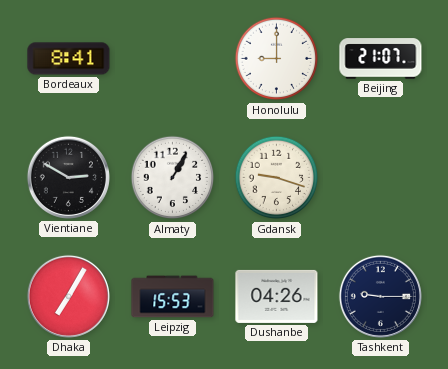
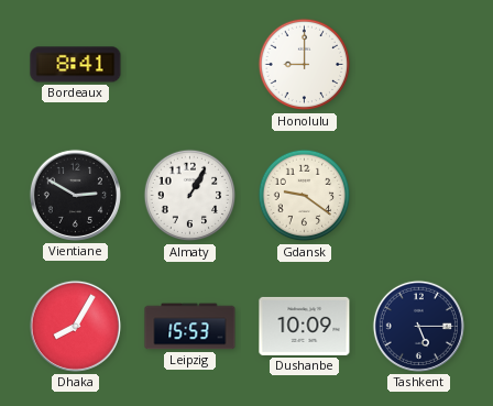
Beijing: 21:07 -> none (381, 59)
Gdansk: 9:18 -> 9:21 (305, 196)
Dhaka: 7:05 -> 8:05 (75, 326)
Dushanbe: 04:26 -> 10:09 (305, 326)
Tashkent: 9:15 -> 5:15 (418, 326)
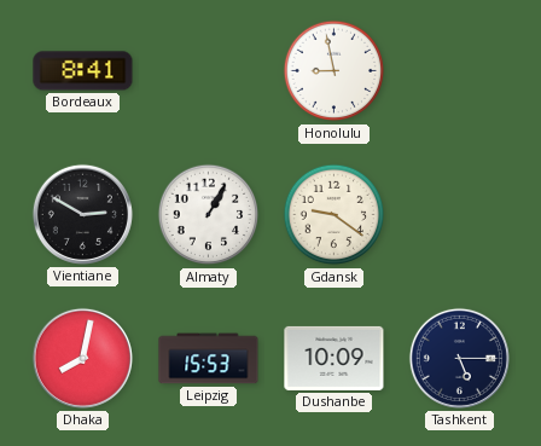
Honolulu: 9:00 -> 8:58 (335, 71)
Dhaka: 8:05 -> 8:02 (82, 358)
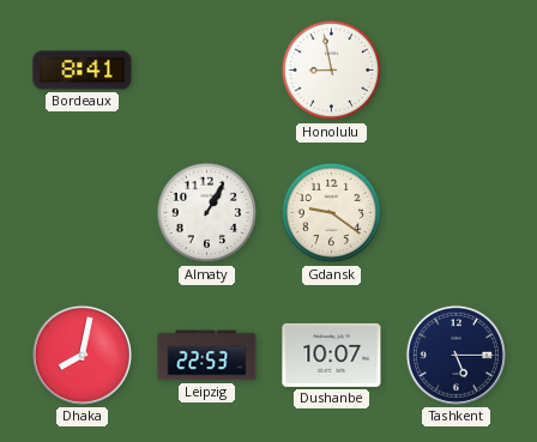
Vientiane: 2:50 -> none (82, 214)
Leipzig: 15:53 -> 22:53 (207, 356)
Dushanbe: 10:09 -> 10:07 (332, 355)
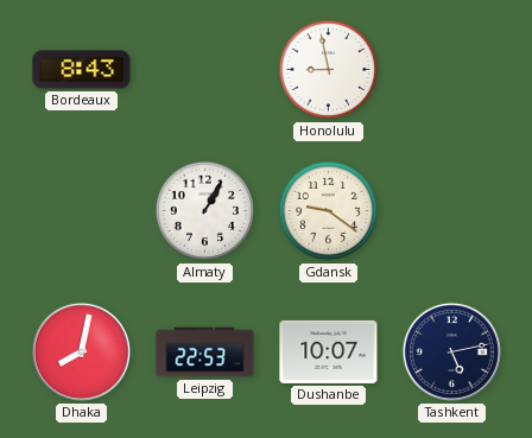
Bordeaux: 8:41 -> 8:43 (82, 70)
Tashkent: 5:15 -> 5:13 (451, 351)
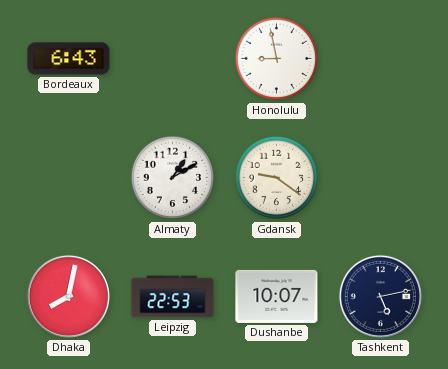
Bordeaux: 8:43 -> 6:43 (69, 59)
Almaty: 1:05 -> 1:10 (173, 178)
